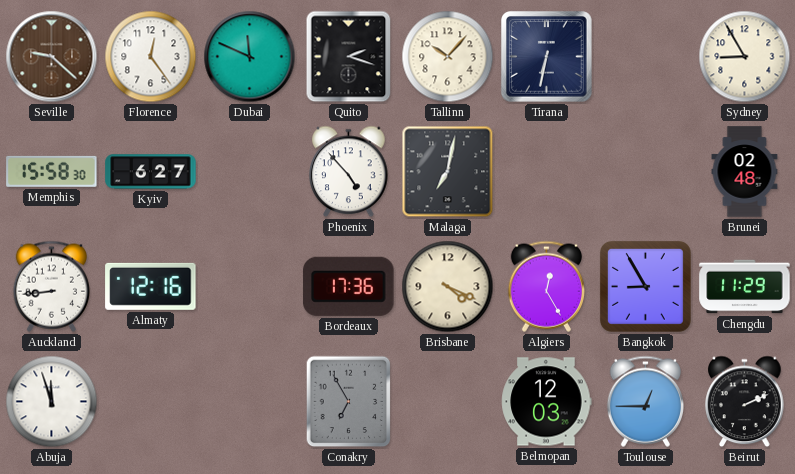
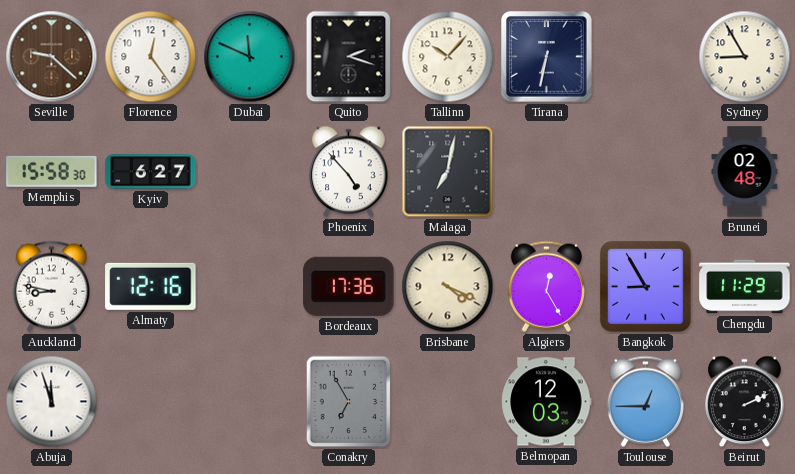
Auckland: 8:44 -> 8:47 (51, 286)
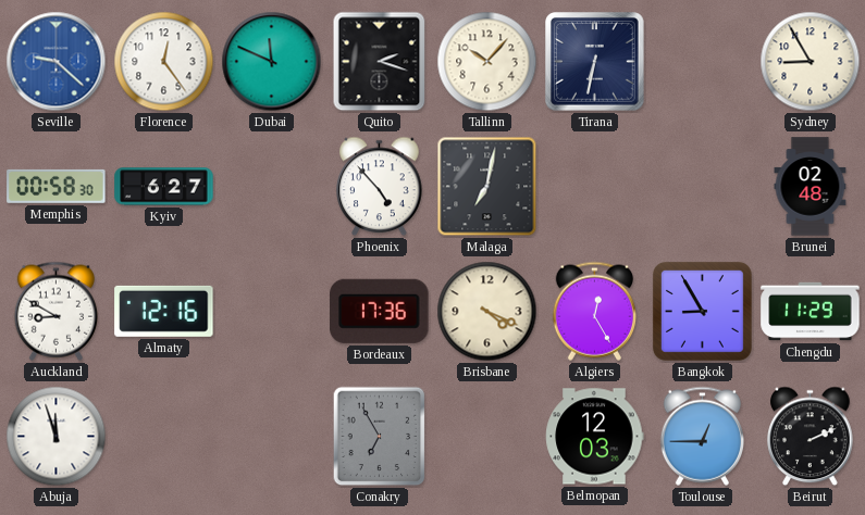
Seville dial: brown -> blue (57, 62)
Memphis: 15:58 -> 00:58 (57, 186)
Auckland: 8:47 -> 8:50 (55, 311)
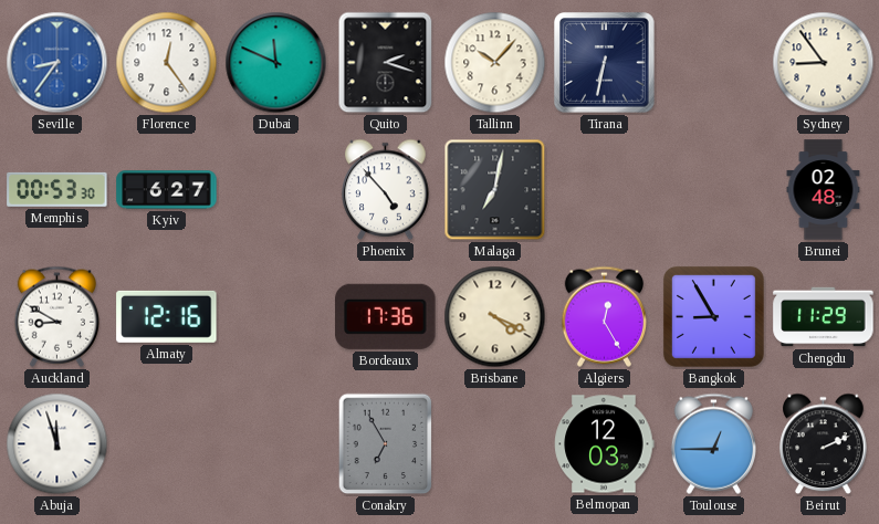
Seville: 9:22 -> 8:36 (57, 63)
Sydney: 8:55 -> 8:54 (824, 63)
Memphis: 00:58 -> 00:53 (57, 189)
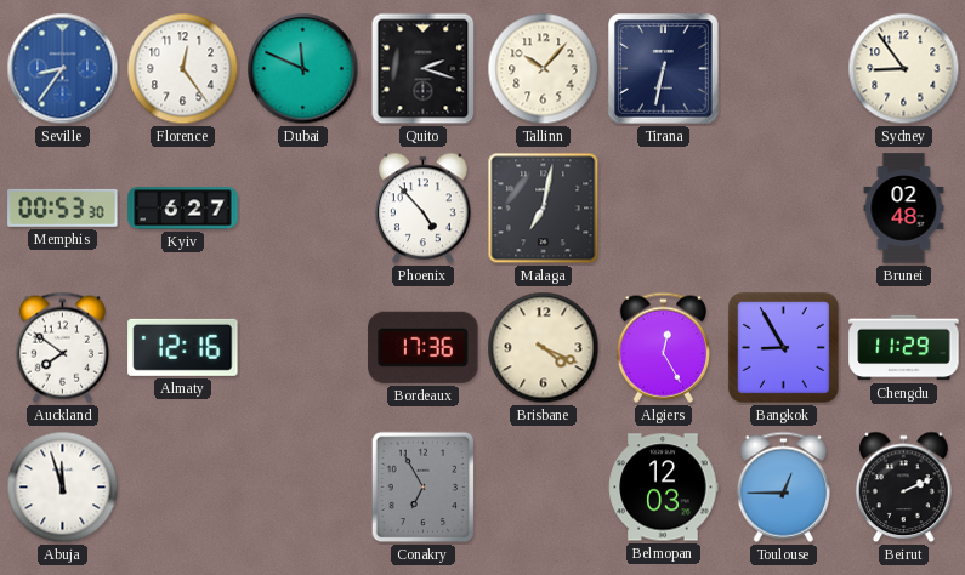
Auckland: 8:50 -> 7:51 (62, 347)
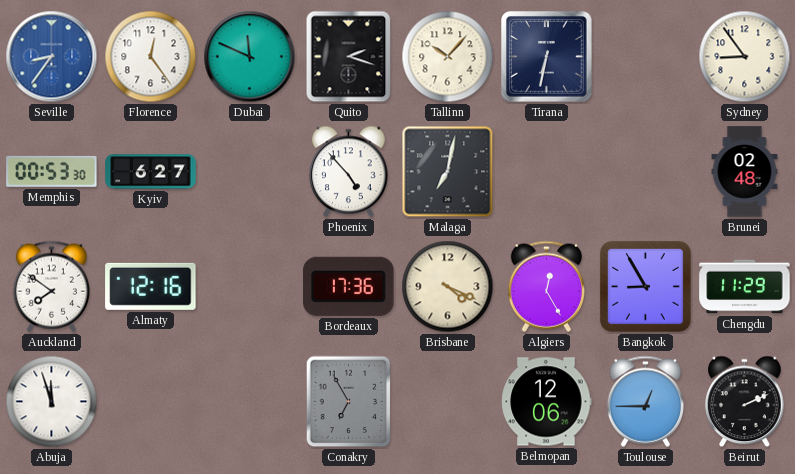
Belmopan: 12:03 -> 12:06 (547, 402)
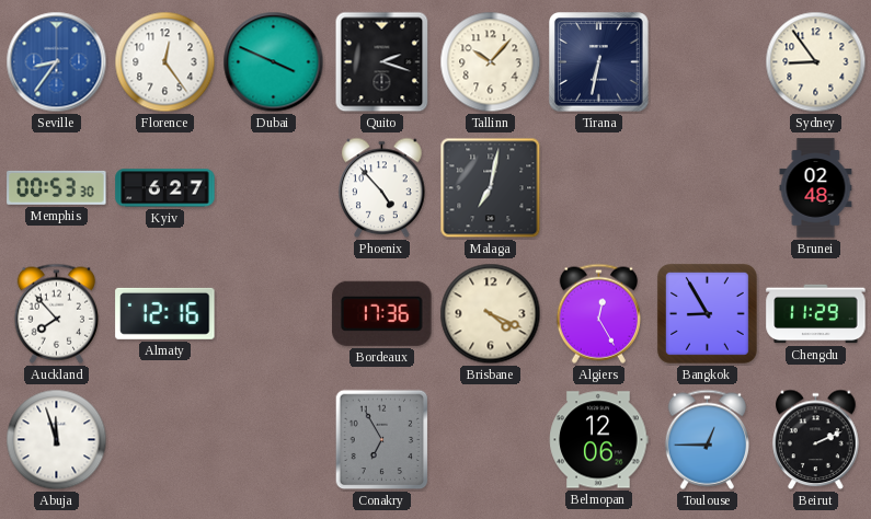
Dubai: 11:49 -> 3:49 (274, 62)
Auckland: 7:51 -> 7:53 (56, 313)
